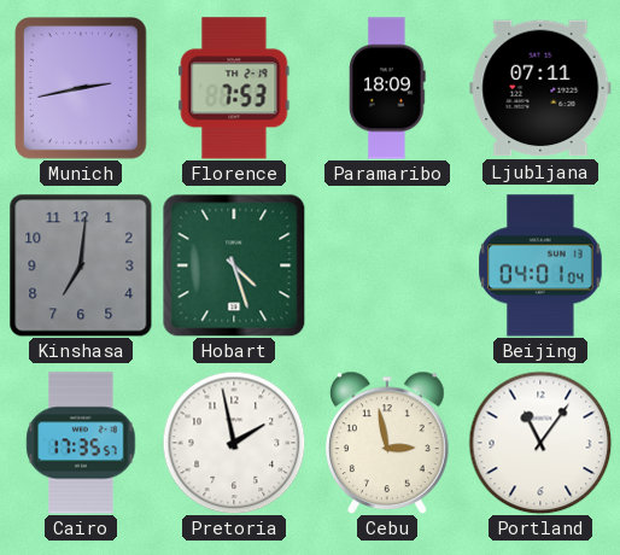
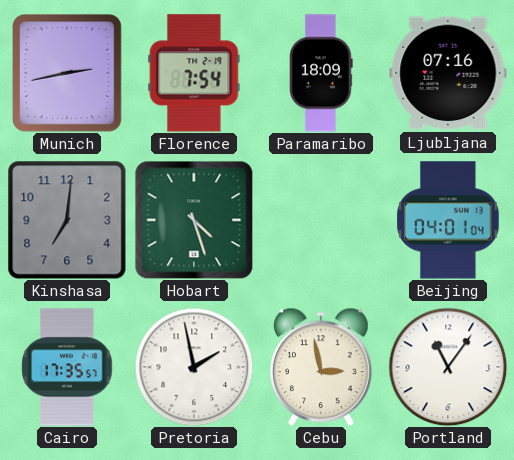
Florence: 7:53 -> 7:54 (194, 73)
Ljubljana: 07:11 -> 07:16 (448, 73)
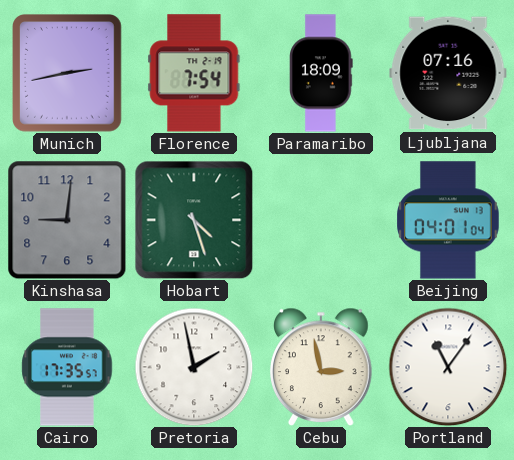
Kinshasa: 7:01 -> 9:01 (67, 220)
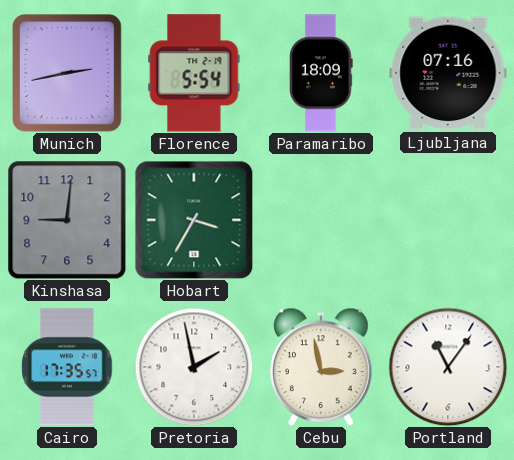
Florence: 7:54 -> 5:54 (194, 73)
Hobart: 4:27 -> 3:35 (194, 220)
Beijing: 04:01 -> none (448, 220)
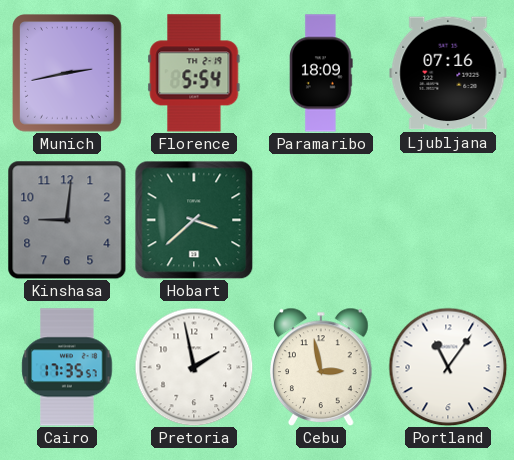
Hobart: 3:35 -> 3:38 (194, 220)
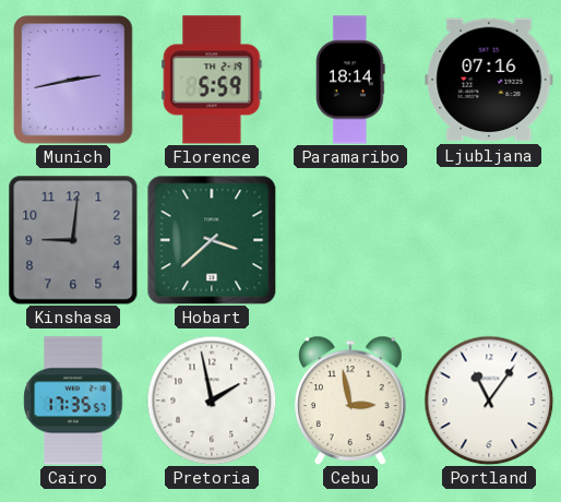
Florence: 5:54 -> 5:59 (212, 80)
Paramaribo: 18:09 -> 18:14 (350, 80)
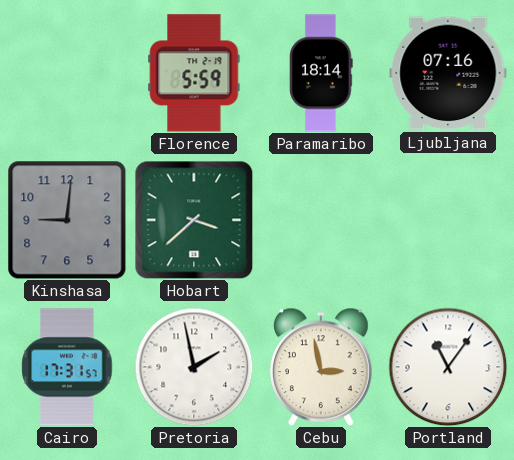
Munich: 2:43 -> none (74, 80)
Cairo: 17:35 -> 17:31 (67, 367)
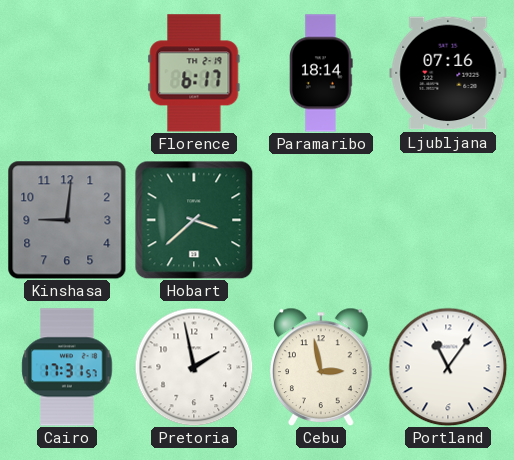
Florence: 5:59 -> 6:17 (194, 73)
